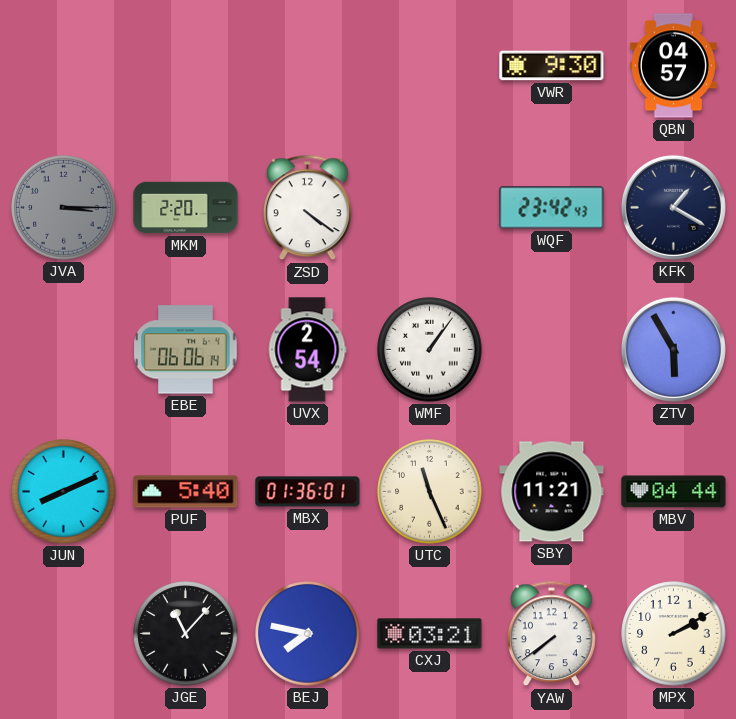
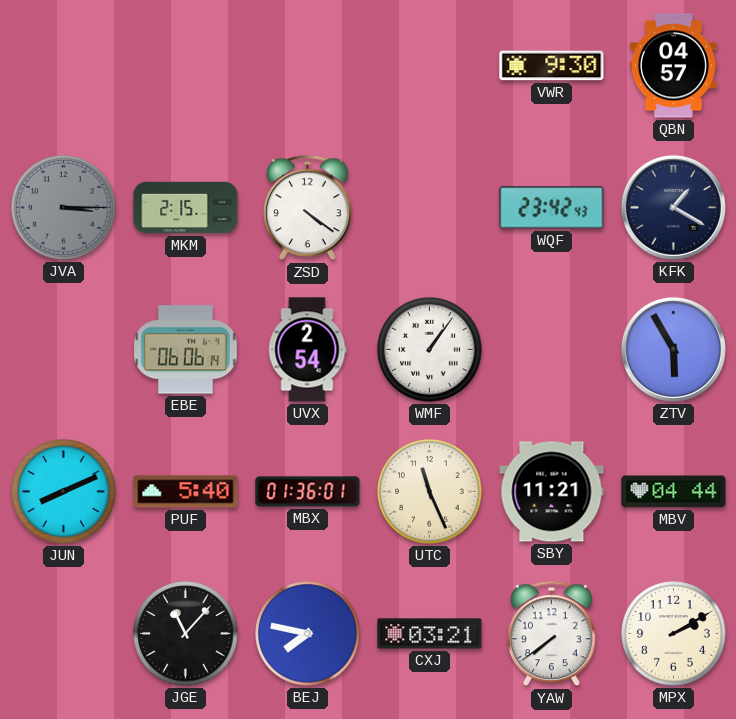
MKM: 2:20 -> 2:15 (186, 208)
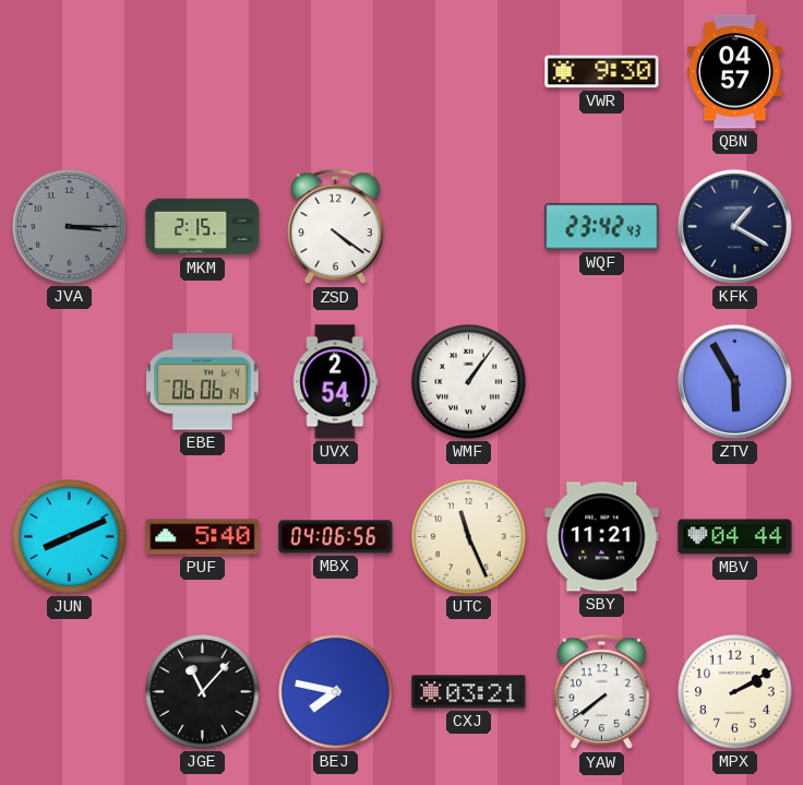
MBX: 01:36 -> 04:06 (336, 537)
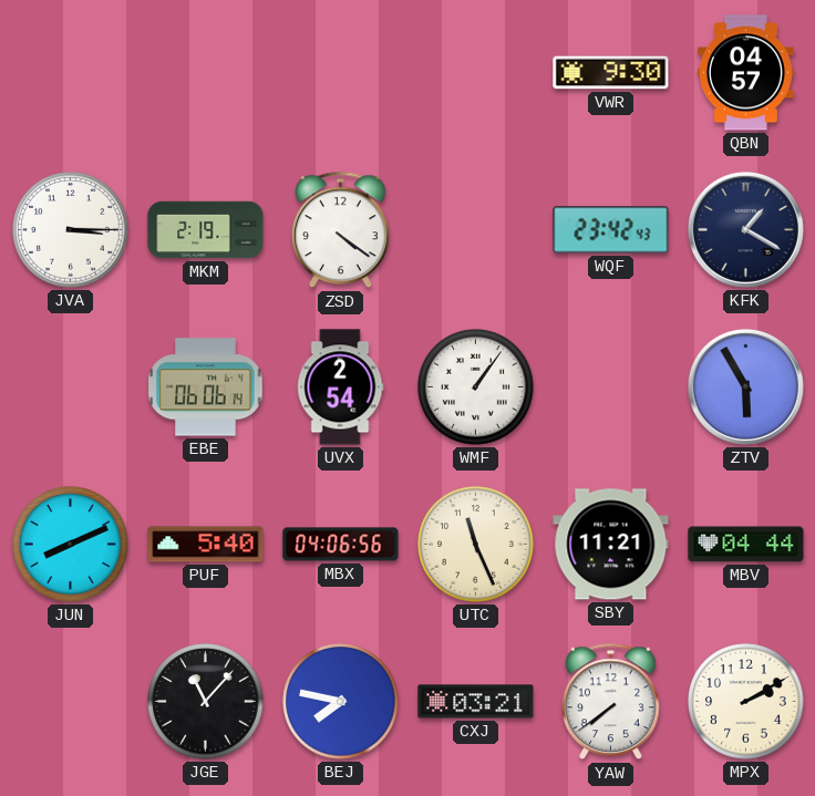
JVA dial: grey -> white (71, 230)
MKM: 2:15 -> 2:19 (206, 230)
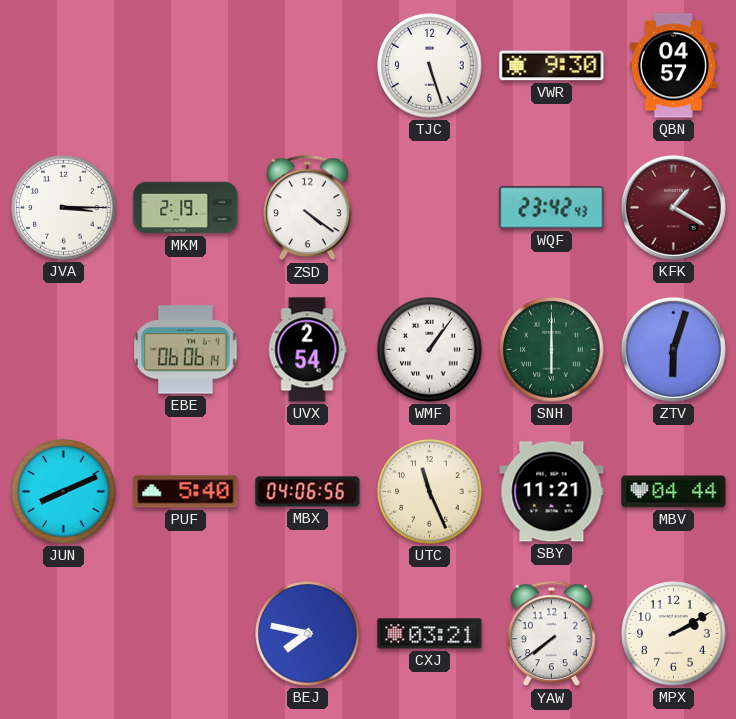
TJC: none -> 5:27 (430, 66)
KFK dial: navy -> burgundy (673, 207)
SNH: none -> 6:00 (552, 350)
ZTV: 5:55 -> 6:03 (673, 349)
JGE: 11:07 -> none (206, 702)
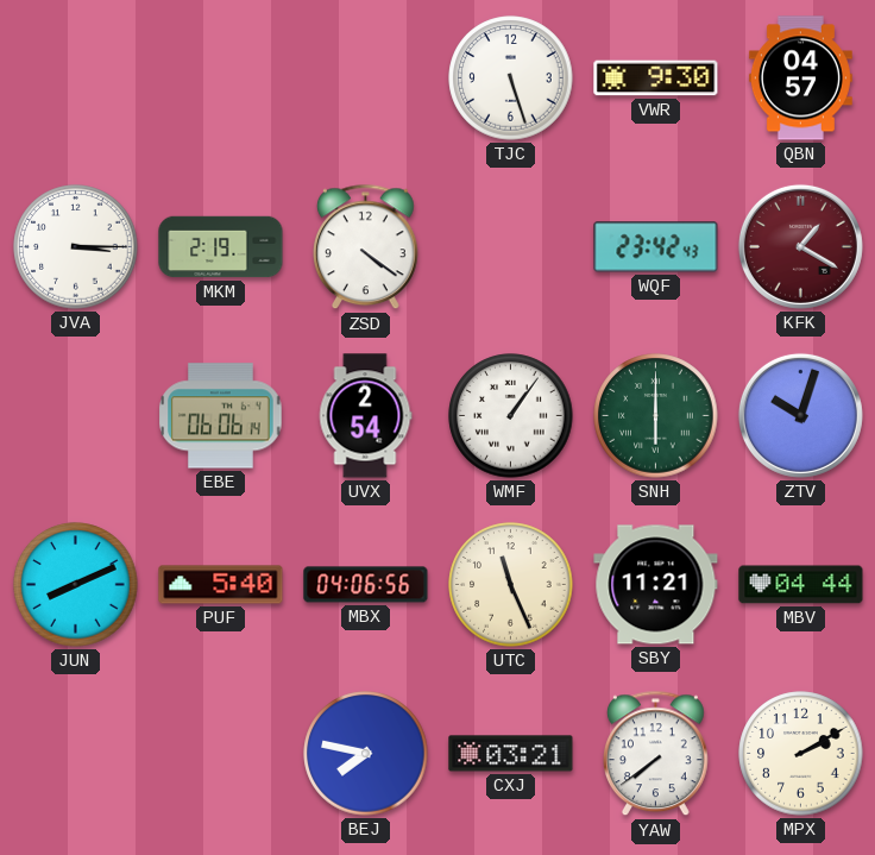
ZTV: 6:03 -> 10:03 (800, 415)
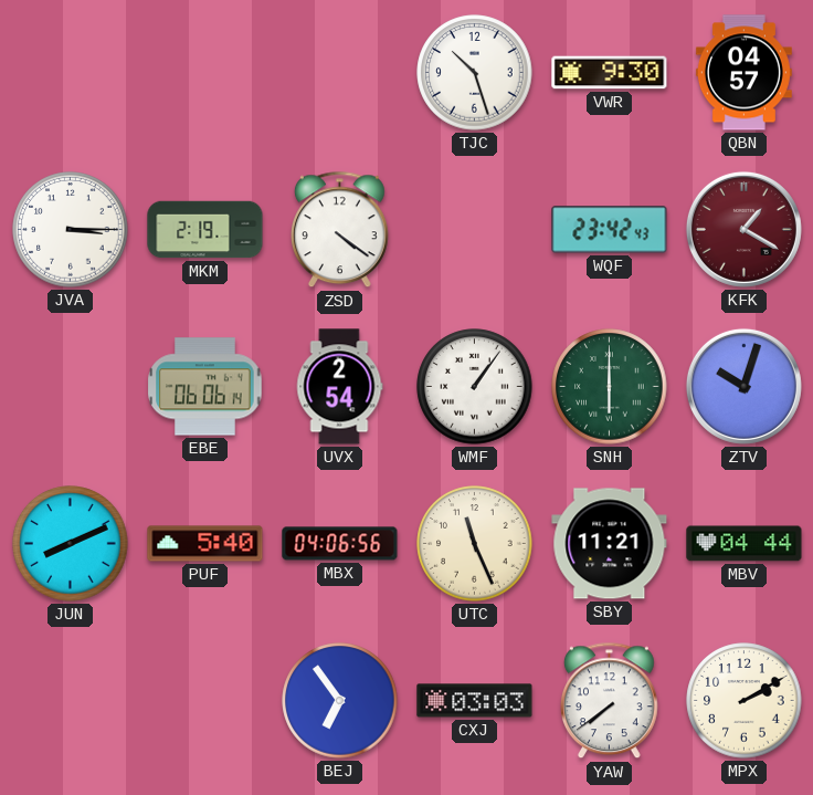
TJC: 5:27 -> 10:27 (475, 73)
BEJ: 7:47 -> 6:54 (340, 701)
CXJ: 03:21 -> 03:03 (475, 701)
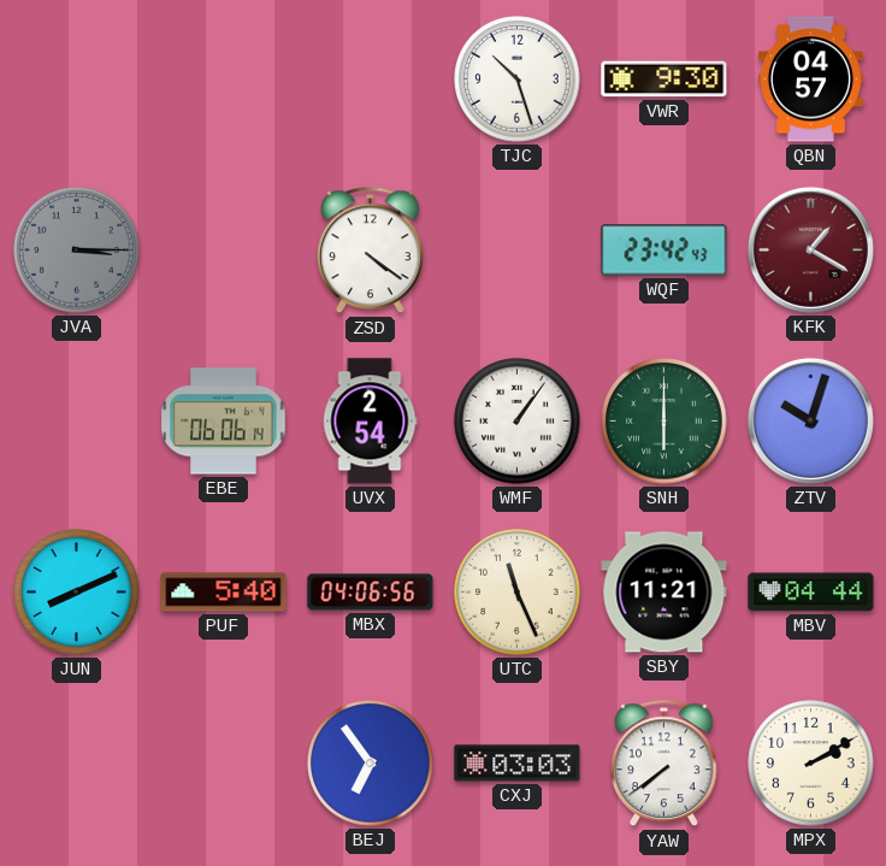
JVA dial: white -> grey (77, 251)
MKM: 2:19 -> none (205, 230)
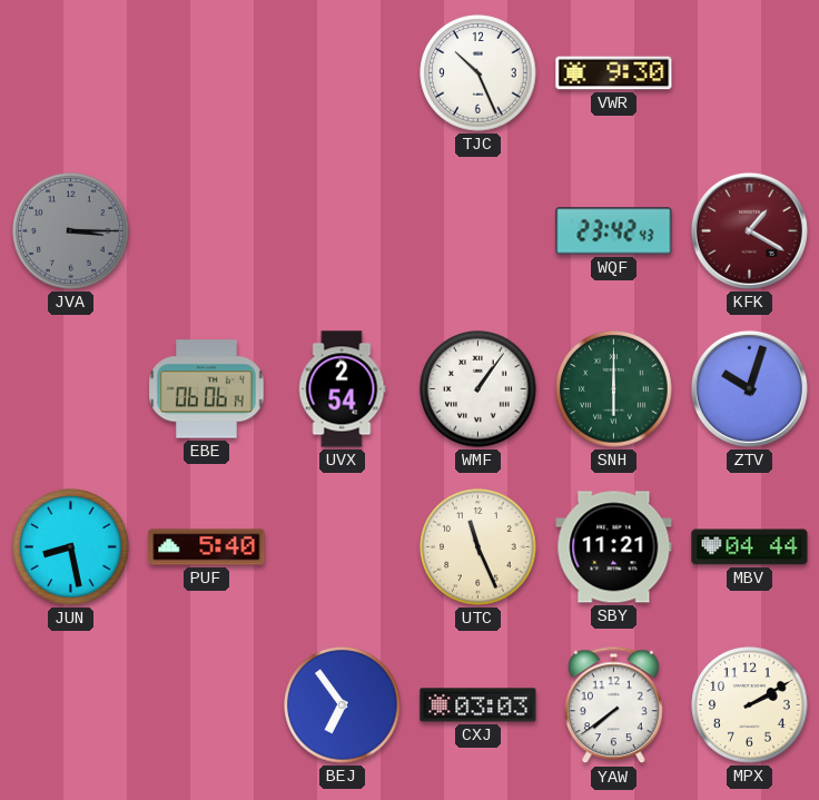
TJC: 10:27 -> 10:26 (478, 73)
QBN: 04:57 -> none (810, 79)
ZSD: 4:21 -> none (371, 251)
JUN: 8:11 -> 8:28 (71, 547)
MBX: 04:06 -> none (371, 593)
